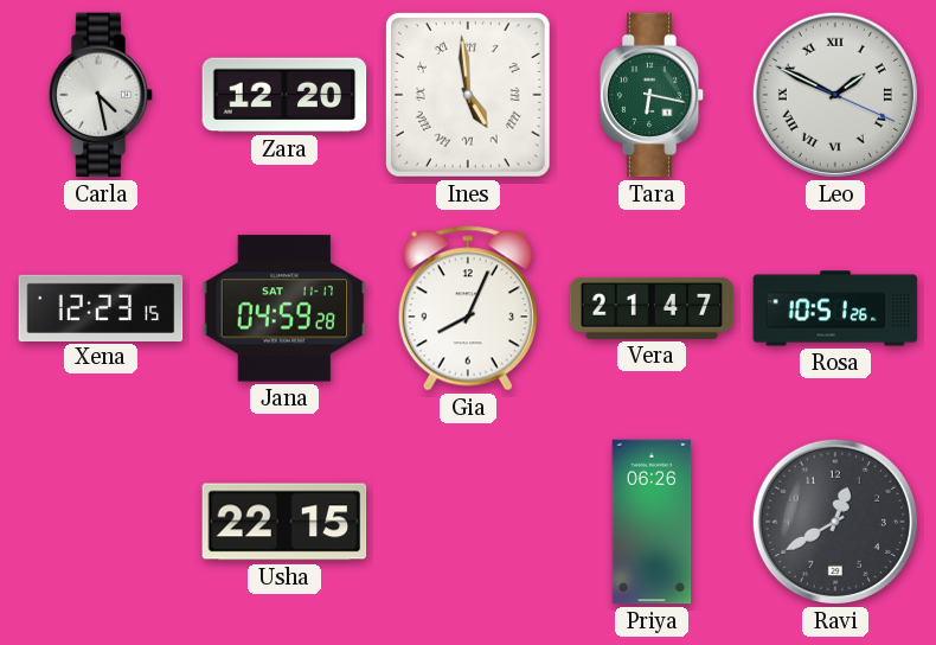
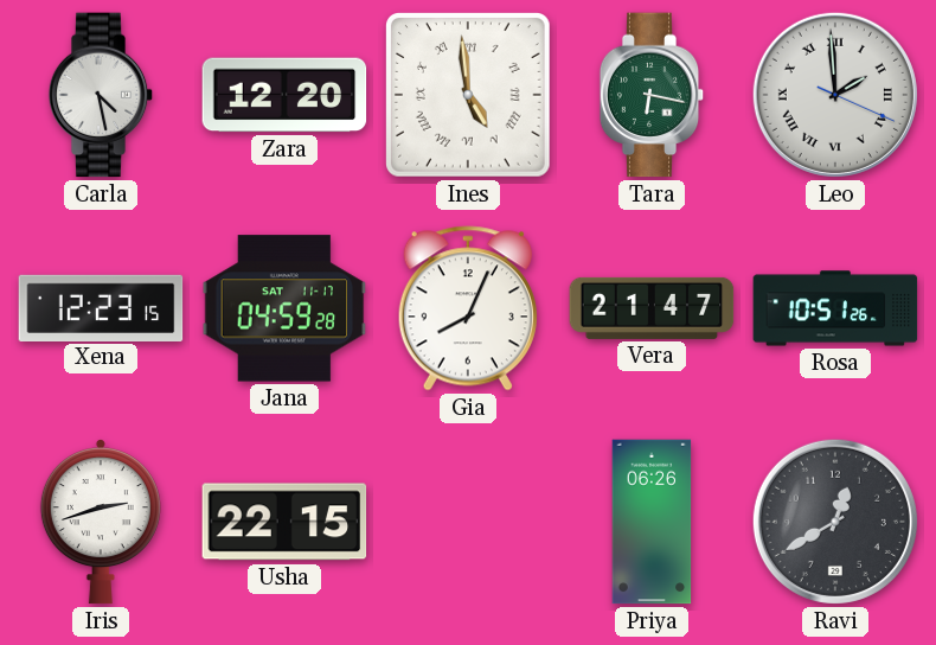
Leo: 1:49 -> 1:59 (835, 95)
Iris: none -> 2:42 (101, 523)
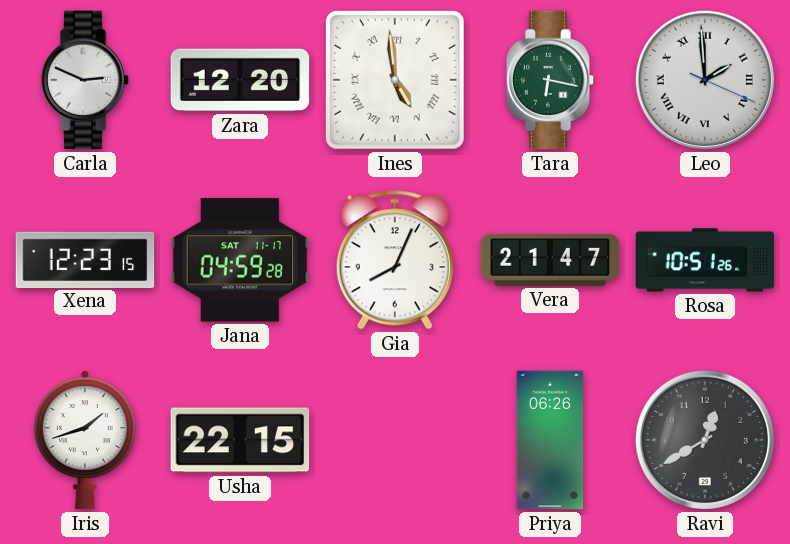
Carla: 4:28 -> 2:49 (85, 80)
Iris: 2:42 -> 1:42 (85, 441)
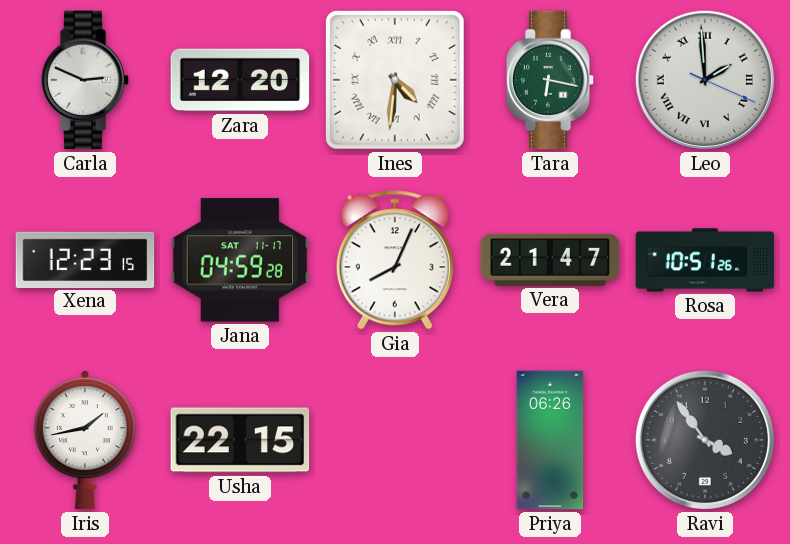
Ines: 4:59 -> 4:31 (396, 81)
Iris: 1:42 -> 1:43 (85, 441)
Ravi: 12:40 -> 3:54 (705, 440)
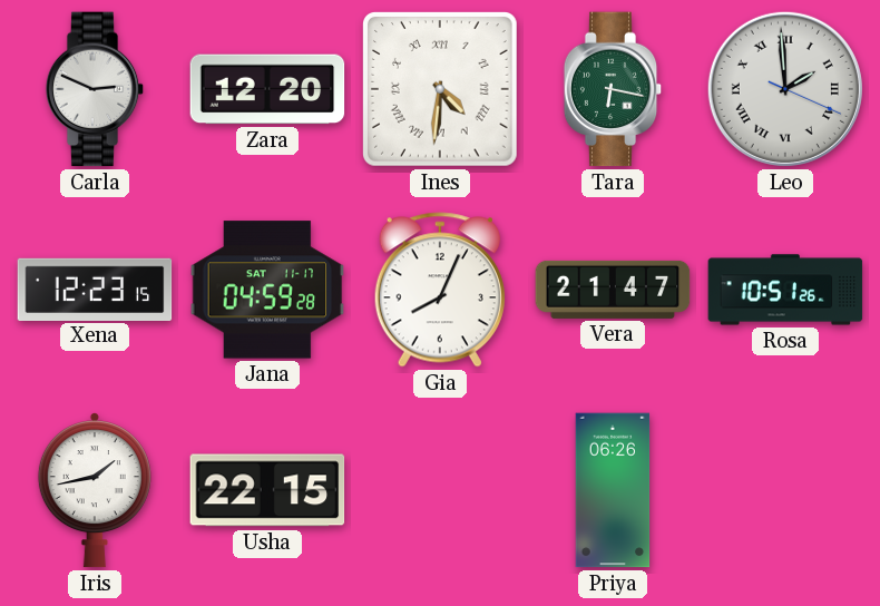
Ravi: 3:54 -> none (705, 440)
